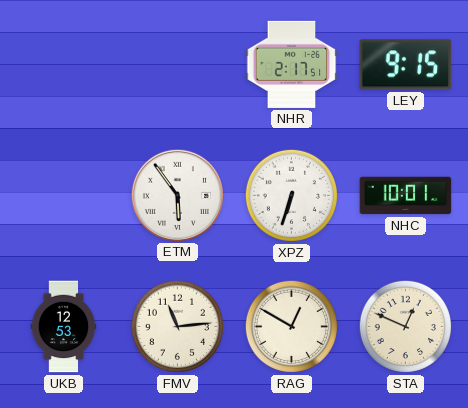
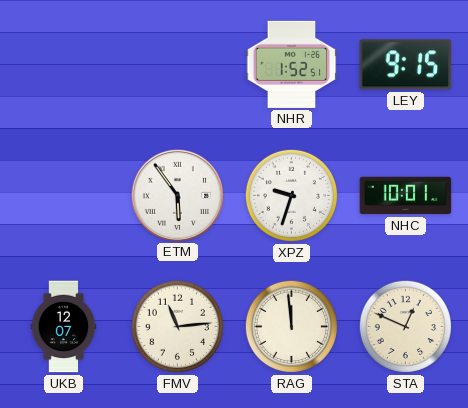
NHR: 2:17 -> 1:52 (292, 64)
XPZ: 6:33 -> 9:33 (291, 195)
UKB: 12:53 -> 12:07 (64, 327)
RAG: 12:50 -> 11:59 (291, 326)
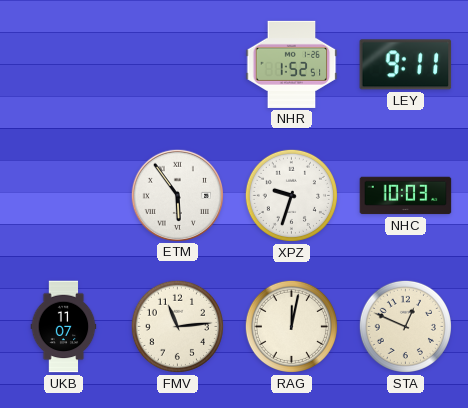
LEY: 9:15 -> 9:11 (406, 65)
NHC: 10:01 -> 10:03 (406, 196)
UKB: 12:07 -> 11:07 (64, 327)
RAG: 11:59 -> 12:02 (291, 326)
